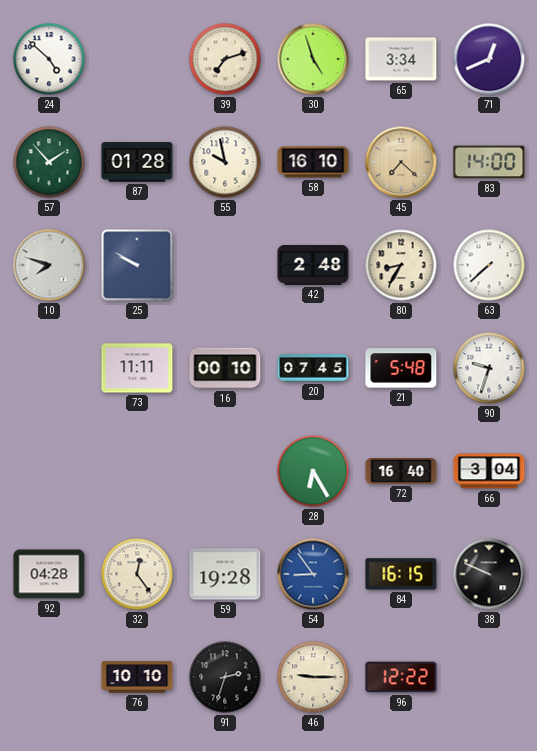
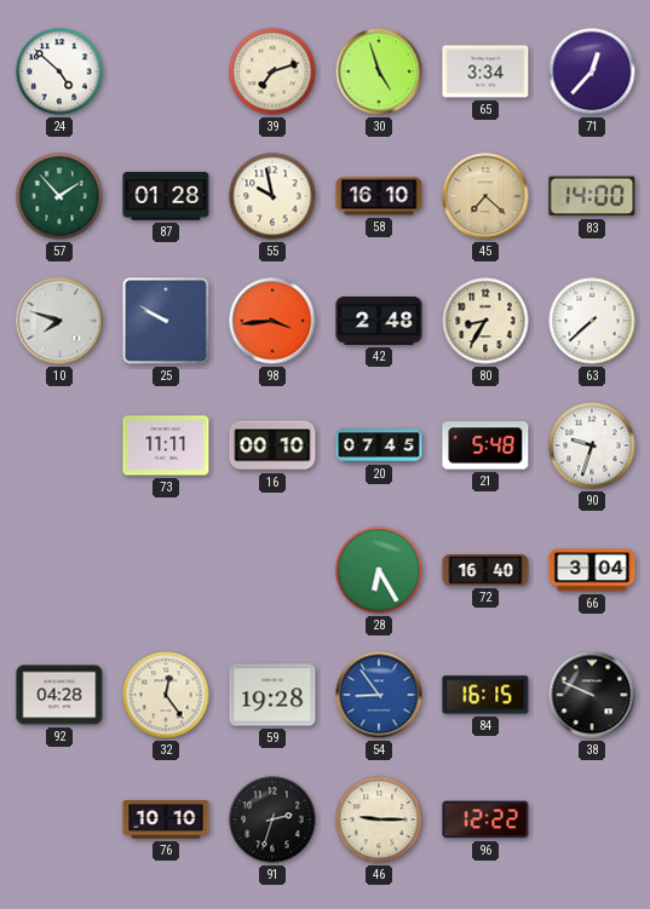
71: 12:41 -> 12:37 (592, 71)
98: none -> 3:44 (272, 321)
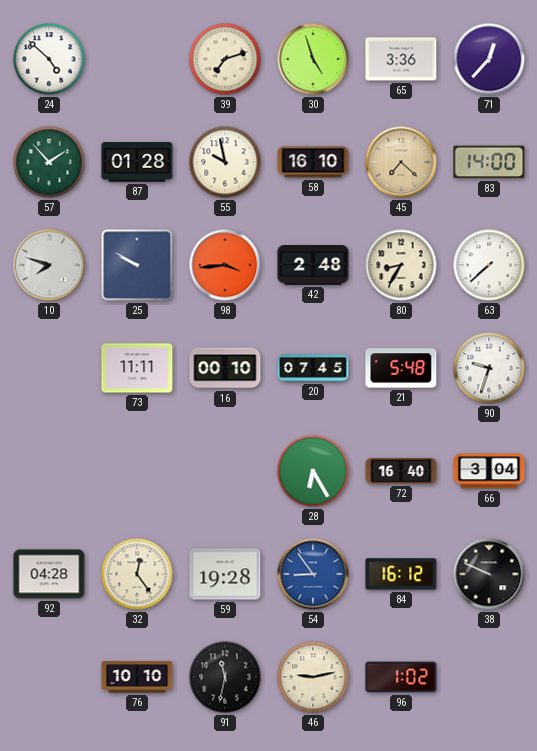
65: 3:34 -> 3:36 (401, 59)
84: 16:15 -> 16:12 (401, 574)
91: 2:33 -> 11:32 (225, 677)
46: 9:15 -> 9:13 (313, 677)
96: 12:22 -> 1:02 (401, 677)
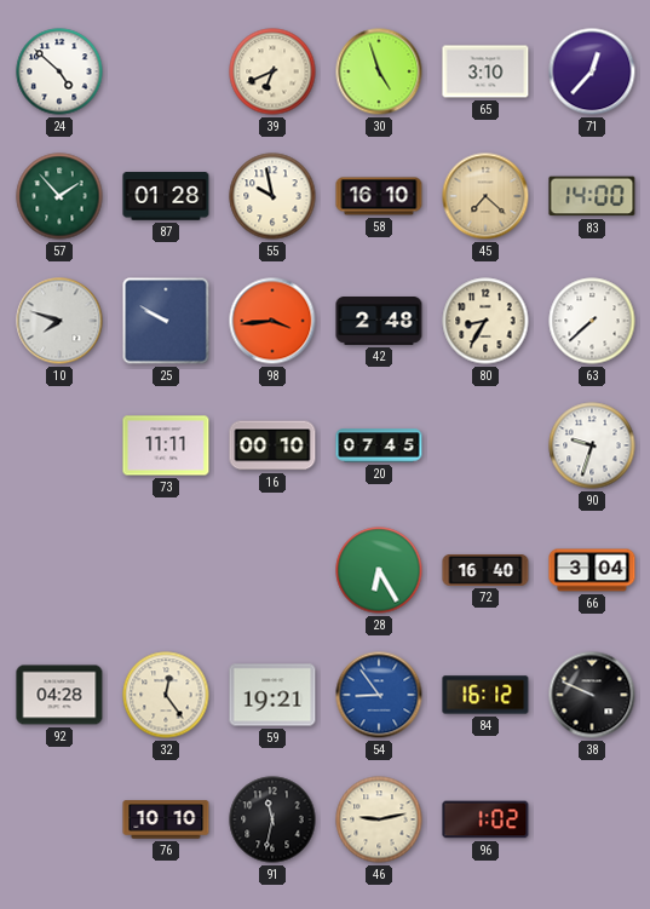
39: 7:12 -> 6:41 (272, 71)
65: 3:36 -> 3:10 (485, 71)
21: 5:48 -> none (401, 368)
59: 19:28 -> 19:21 (272, 695)
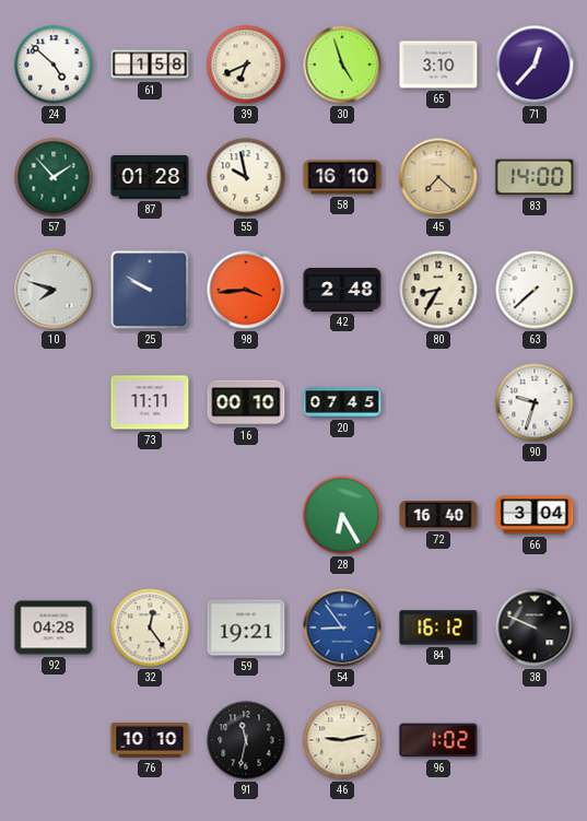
61: none -> 1:58 (150, 64)
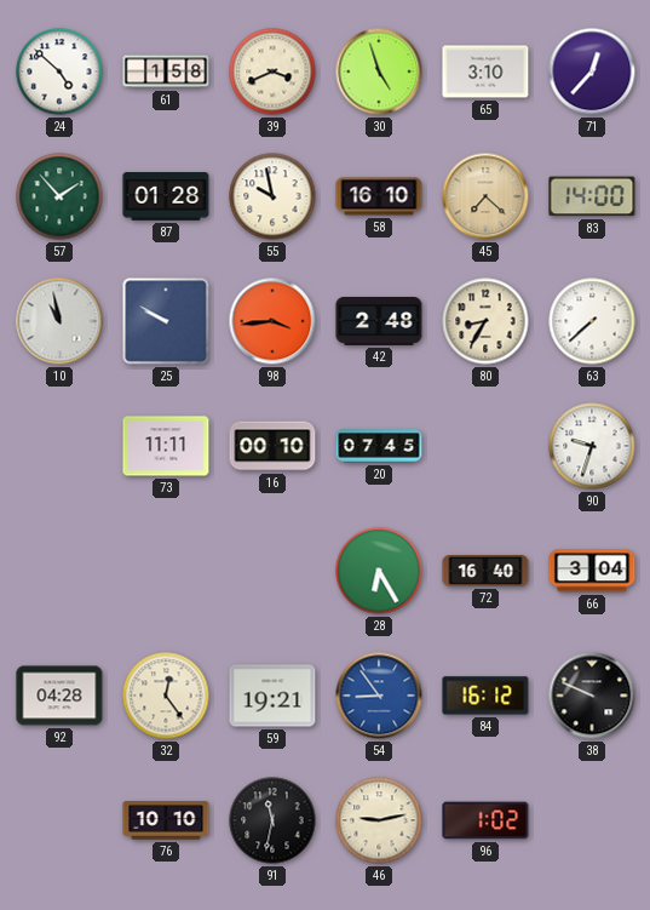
39: 6:41 -> 3:41 (272, 71)
10: 7:48 -> 10:58 (59, 321)
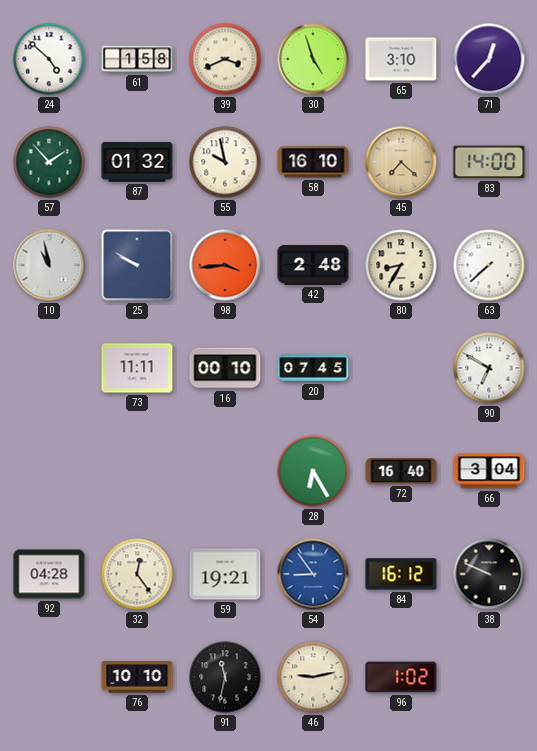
87: 01:28 -> 01:32 (137, 162)
90: 9:33 -> 6:50 (489, 368)
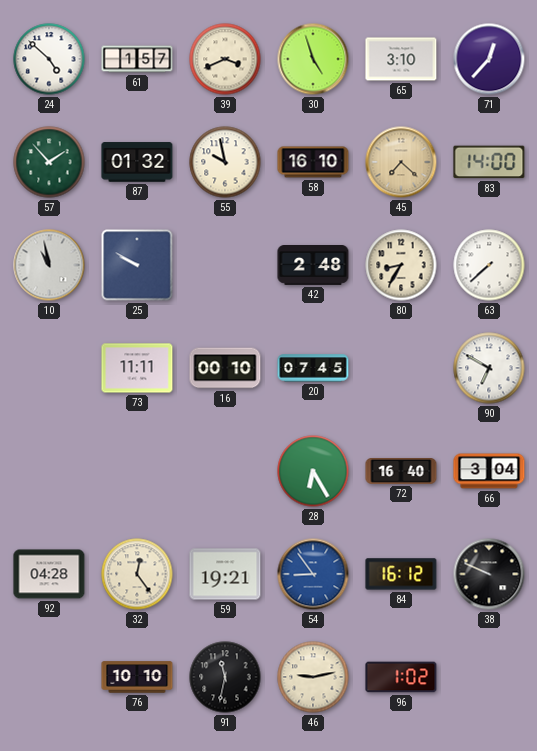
61: 1:58 -> 1:57 (137, 59)
98: 3:44 -> none (225, 265)
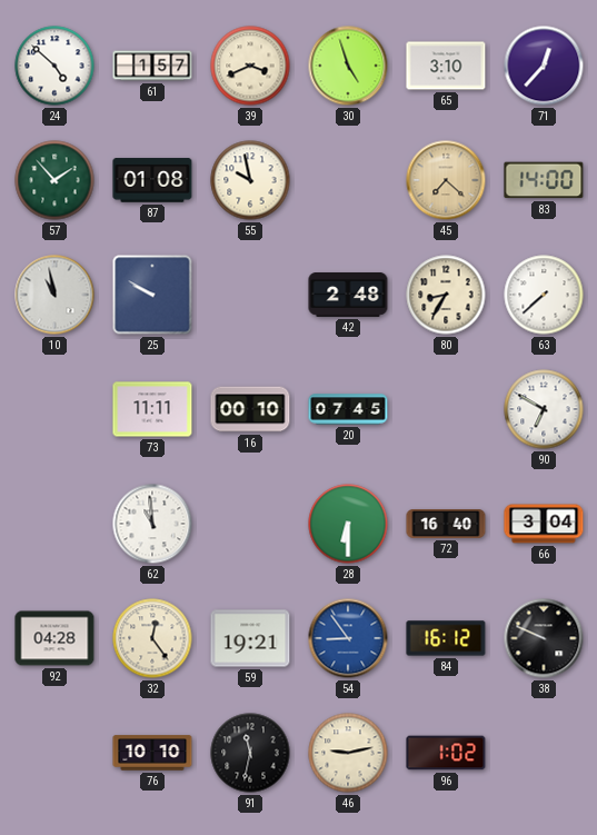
87: 01:32 -> 01:08 (152, 180)
58: 16:10 -> none (313, 162)
62: none -> 10:59 (152, 524)
28: 6:25 -> 6:30 (348, 524)
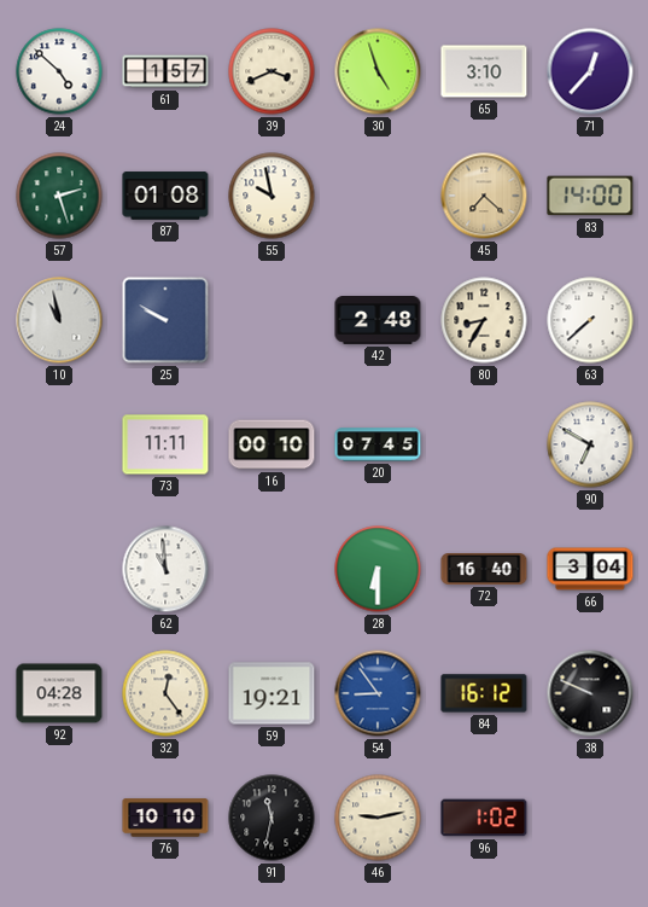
57: 1:53 -> 2:27 (59, 196)
